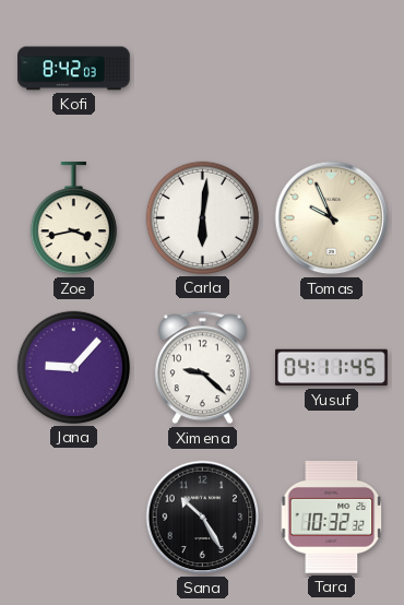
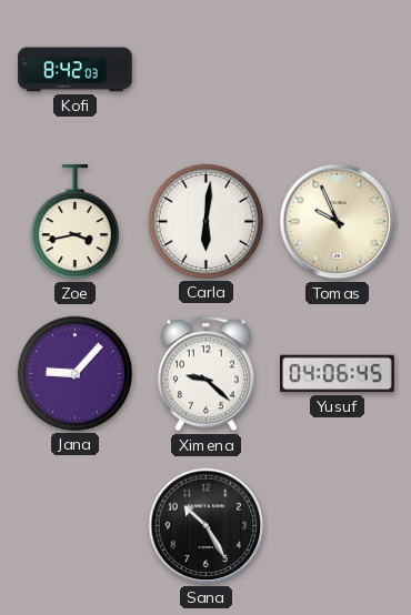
Yusuf: 04:11 -> 04:06 (338, 374)
Tara: 10:32 -> none (332, 518)
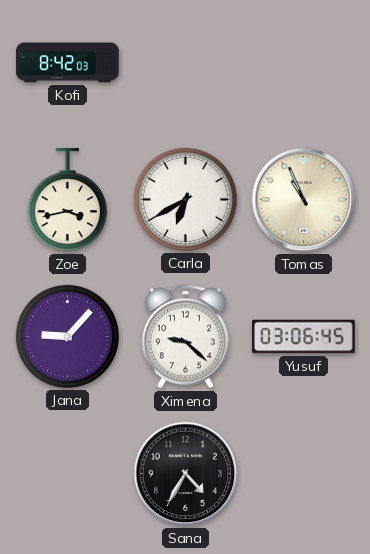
Carla: 6:01 -> 6:40 (185, 199)
Tomas: 9:56 -> 10:56 (304, 200)
Yusuf: 04:06 -> 03:06 (304, 337)
Sana: 10:25 -> 4:35 (186, 474)
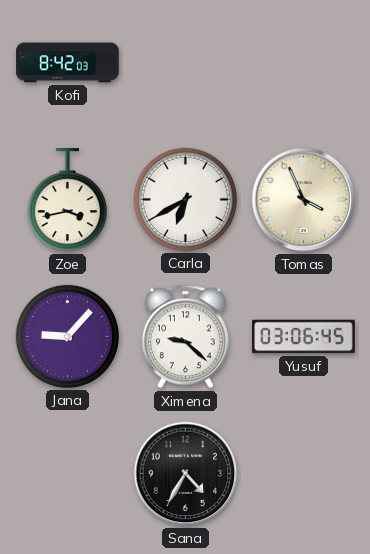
Tomas: 10:56 -> 3:56 (304, 200)
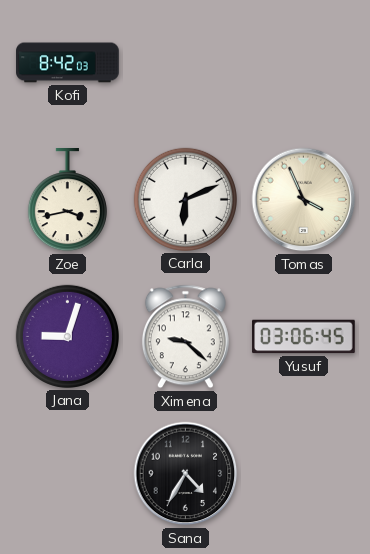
Carla: 6:40 -> 6:11 (185, 199)
Jana: 9:07 -> 9:03 (67, 336)
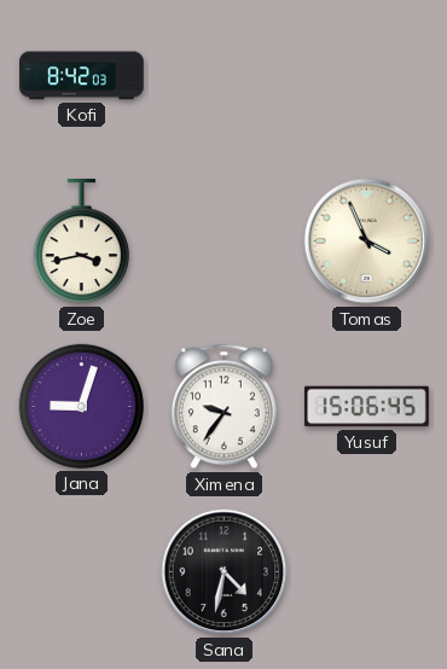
Carla: 6:11 -> none (185, 199)
Ximena: 9:22 -> 9:36 (224, 407)
Yusuf: 03:06 -> 15:06 (367, 407)
Sana: 4:35 -> 4:32 (225, 572)
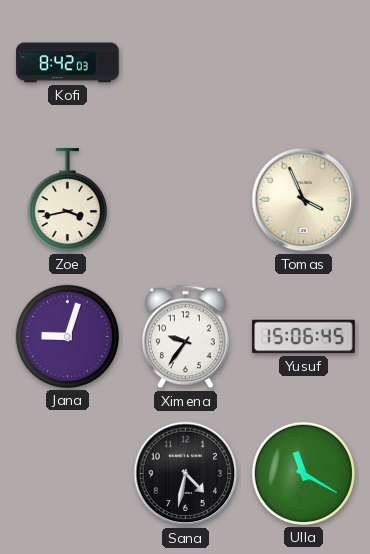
Ulla: none -> 11:20 (303, 473)
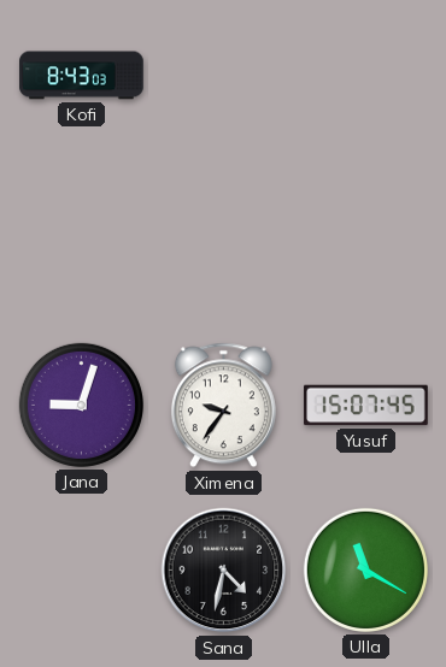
Kofi: 8:42 -> 8:43 (82, 76)
Zoe: 3:43 -> none (67, 201)
Tomas: 3:56 -> none (304, 200)
Yusuf: 15:06 -> 15:07 (366, 406)
